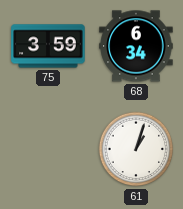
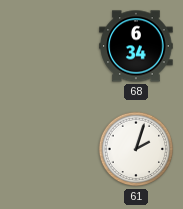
75: 3:59 -> none (48, 46)
61: 1:03 -> 2:03 (136, 149)
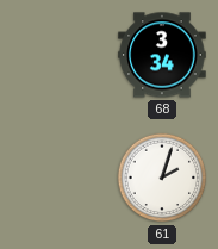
68: 6:34 -> 3:34 (162, 55)
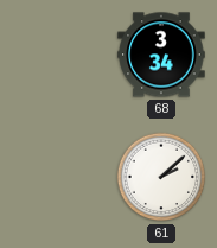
61: 2:03 -> 2:08 (161, 177)
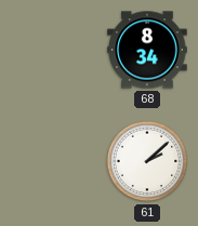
68: 3:34 -> 8:34 (147, 50)
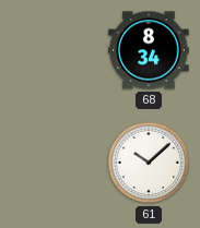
61: 2:08 -> 10:08 (149, 163)
